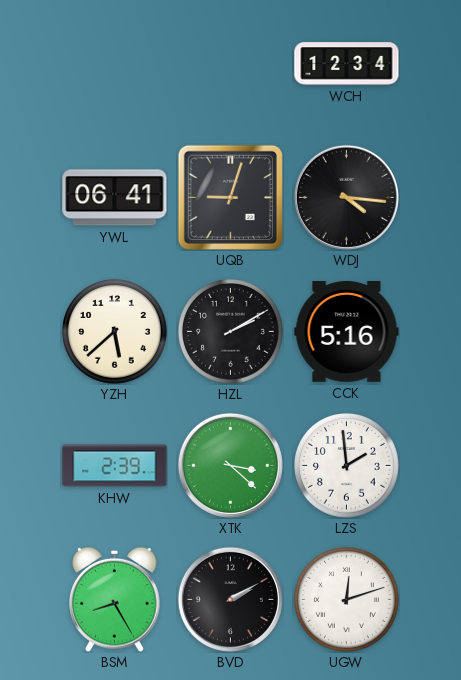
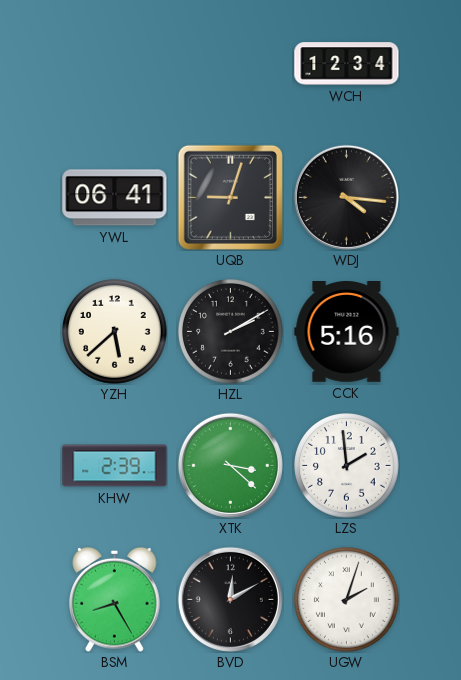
BVD: 2:10 -> 12:10 (230, 599)
UGW: 12:12 -> 2:03 (347, 600)
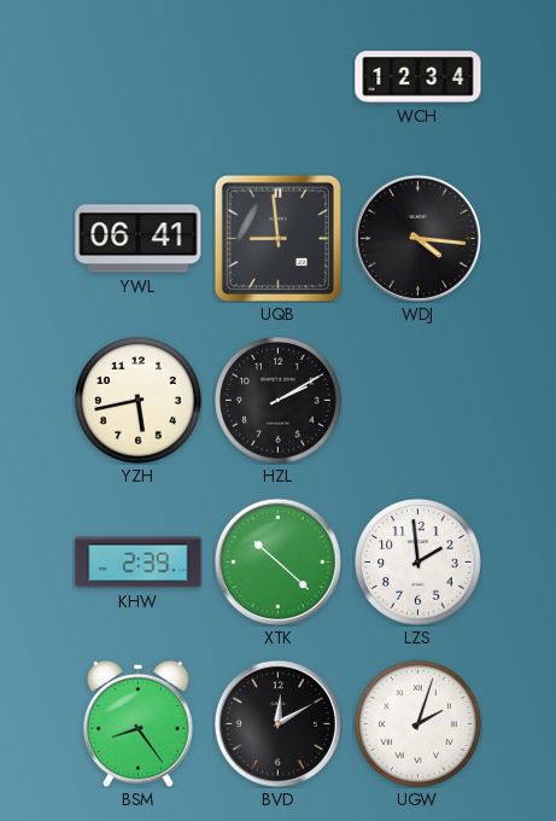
UQB: 9:03 -> 8:59 (277, 238)
YZH: 5:38 -> 5:43 (139, 401)
CCK: 5:16 -> none (347, 332)
XTK: 3:22 -> 10:22 (277, 561)
BSM: 8:25 -> 8:24 (139, 723)
